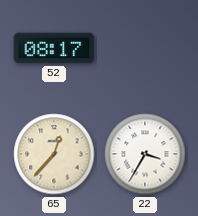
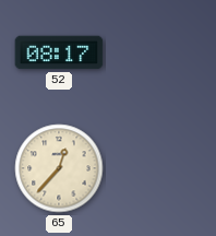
22: 3:35 -> none (145, 154)
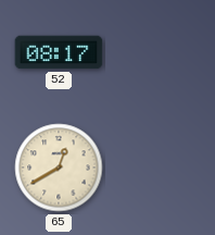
65: 12:37 -> 12:40 (59, 168)
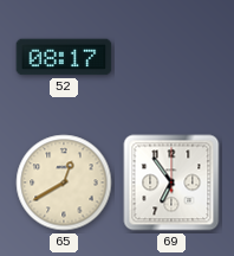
69: none -> 6:54 (171, 183)
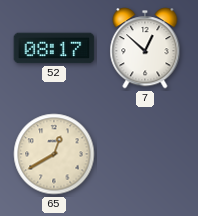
7: none -> 12:52 (145, 48)
69: 6:54 -> none (171, 183)
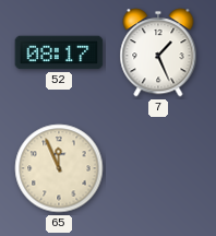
7: 12:52 -> 1:26 (158, 52)
65: 12:40 -> 11:56 (59, 168)
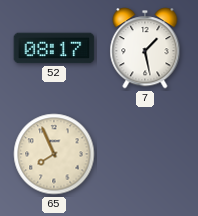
7: 1:26 -> 1:28 (145, 48)
65: 11:56 -> 7:56 (54, 154)
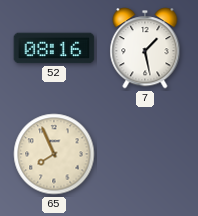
52: 08:17 -> 08:16 (54, 48)
